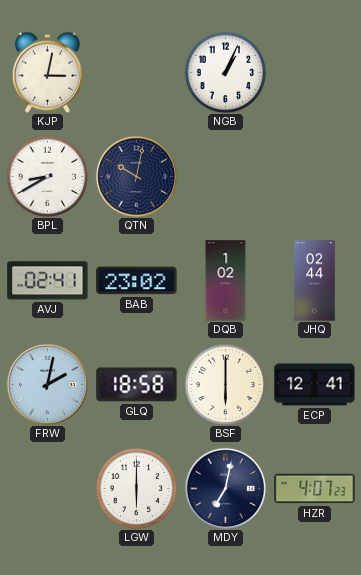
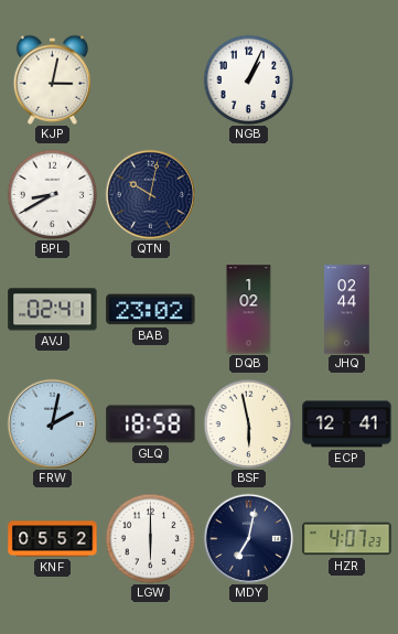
BSF: 6:00 -> 5:58 (248, 423)
KNF: none -> 05:52 (53, 539)
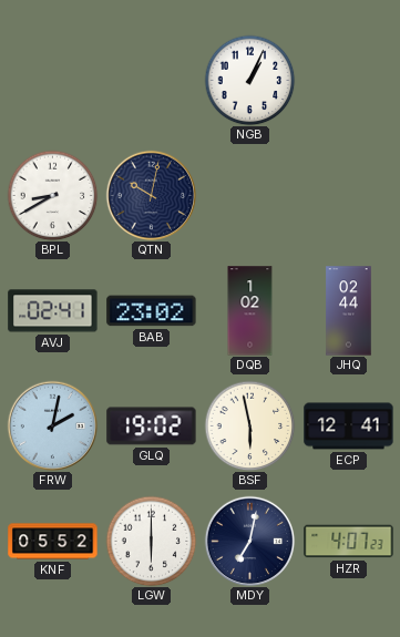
KJP: 3:02 -> none (52, 79)
GLQ: 18:58 -> 19:02 (152, 427)
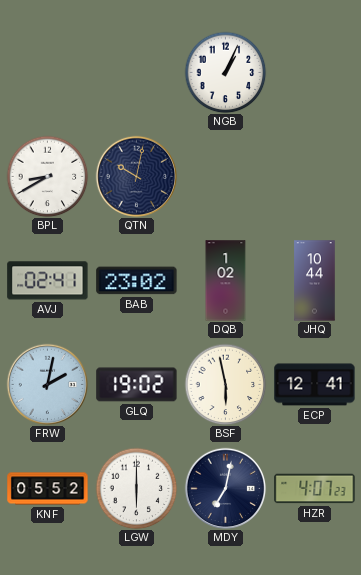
JHQ: 02:44 -> 10:44 (315, 281)
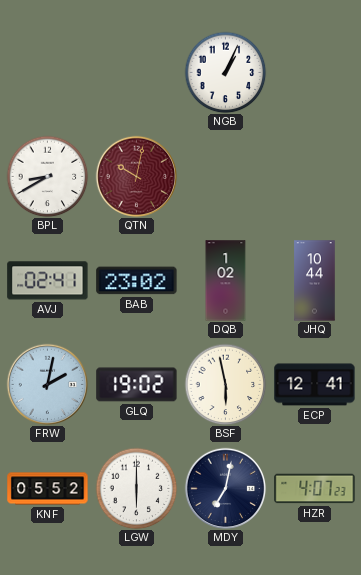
QTN dial: navy -> burgundy (136, 176)
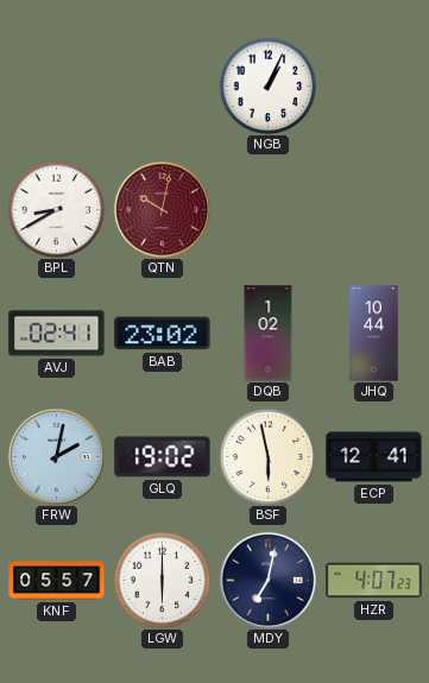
KNF: 05:52 -> 05:57 (57, 581)
